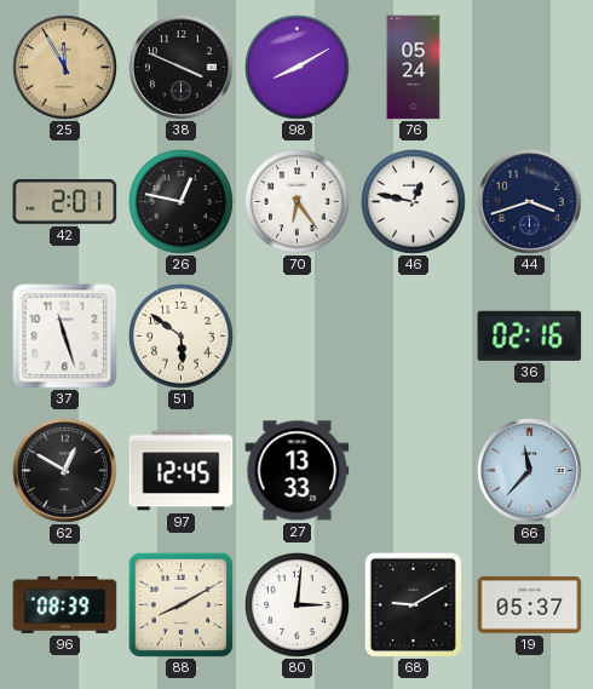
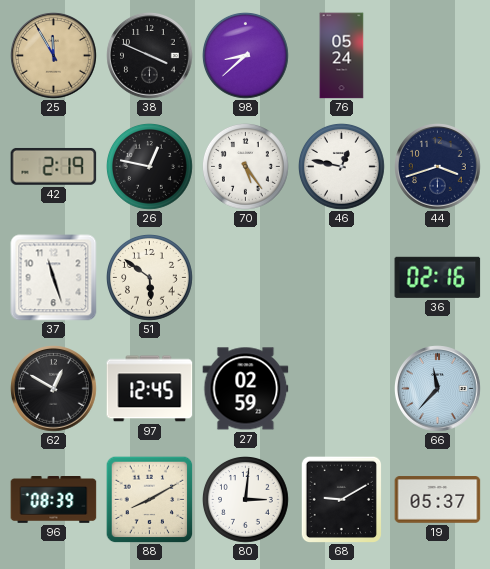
98: 8:10 -> 8:38 (246, 56)
42: 2:01 -> 2:19 (54, 166)
70: 6:24 -> 5:24 (246, 167)
27: 13:33 -> 02:59 (246, 389)
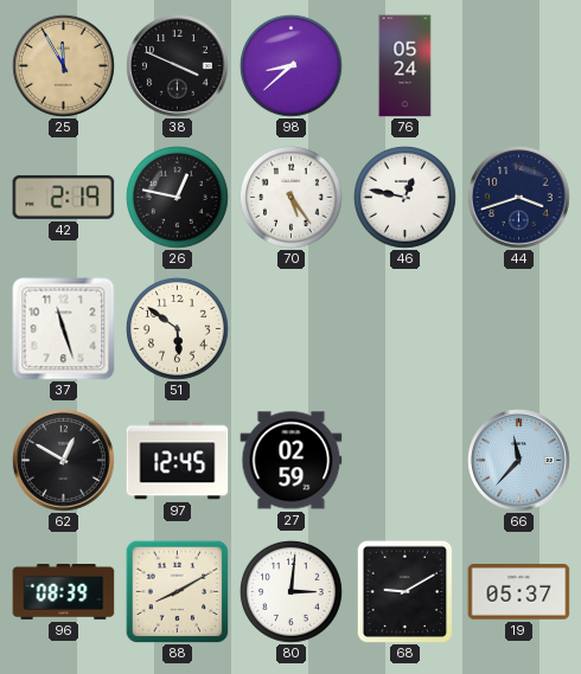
36: 02:16 -> none (438, 277)
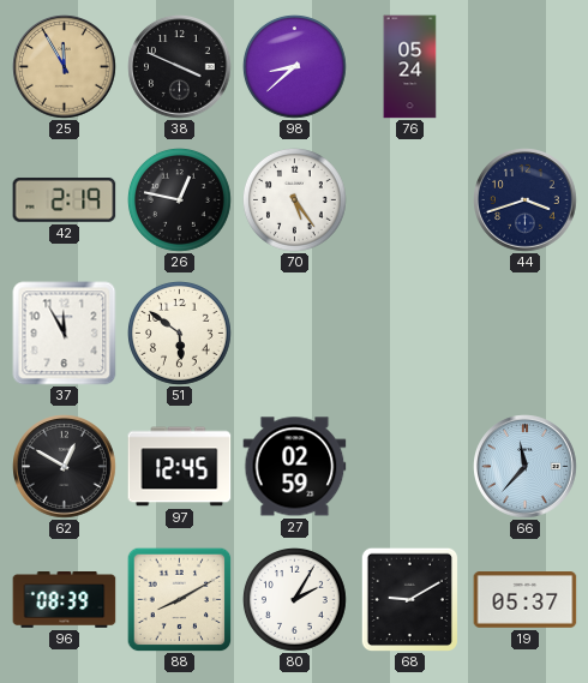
46: 12:47 -> none (406, 198)
37: 11:27 -> 11:55 (65, 334)
80: 3:01 -> 2:05 (295, 600)
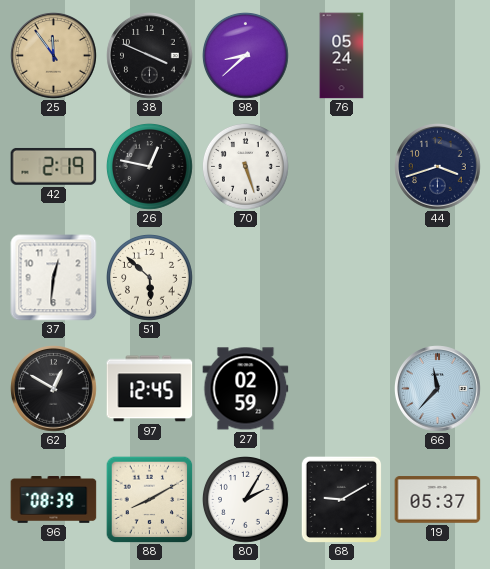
25: 11:55 -> 11:54 (54, 56)
70: 5:24 -> 5:27 (246, 167)
37: 11:55 -> 12:31 (54, 278)
51: 5:51 -> 5:52 (150, 278)
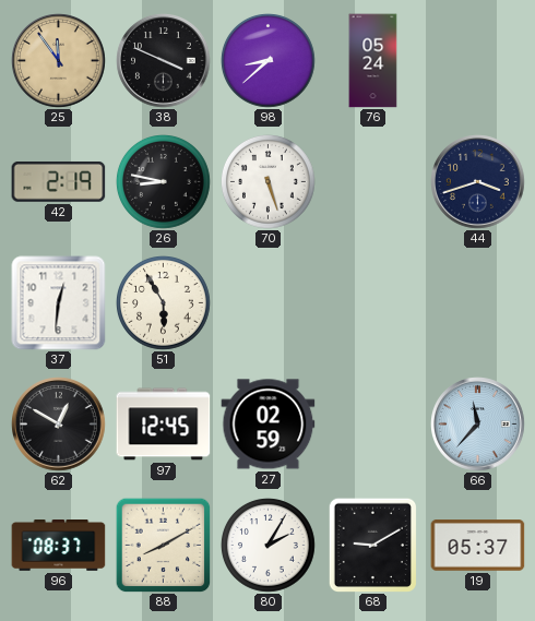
26: 12:47 -> 8:47 (164, 182)
51: 5:52 -> 5:55 (164, 303)
96: 08:39 -> 08:37 (59, 546)
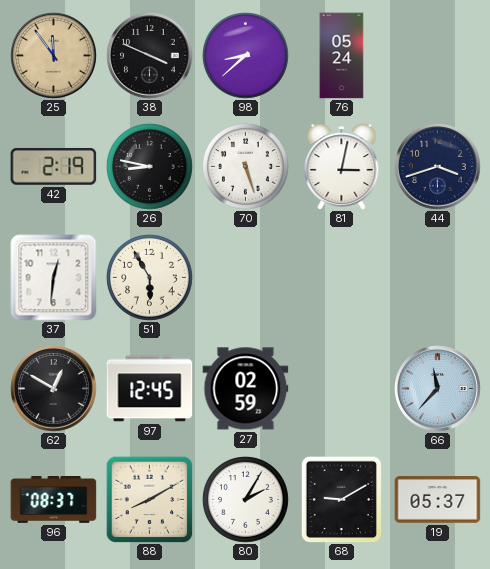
81: none -> 3:02 (342, 167)
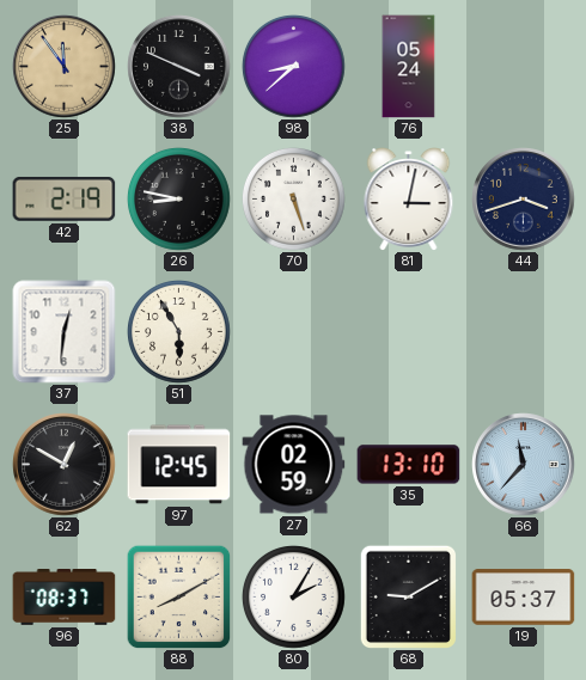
35: none -> 13:10 (409, 465)
